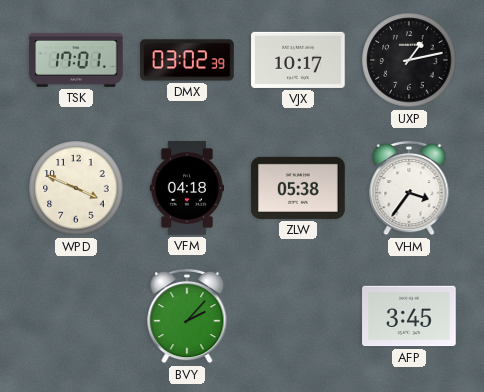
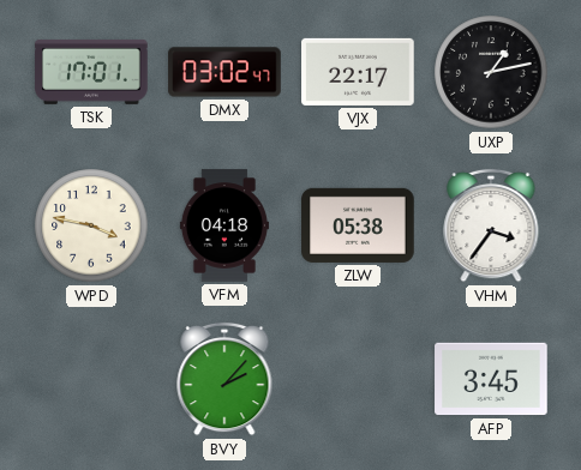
DMX: 03:02:39 -> 03:02:47 (224, 72)
VJX: 10:17 -> 22:17 (358, 72)
WPD: 3:49 -> 3:47 (91, 225)
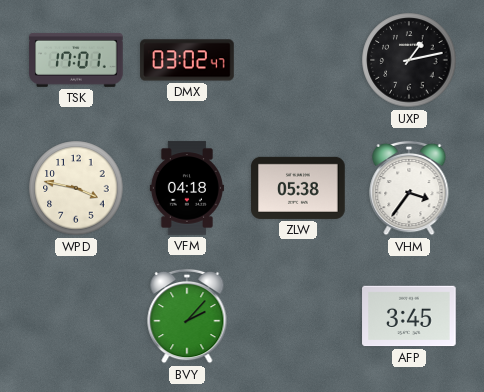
VJX: 22:17 -> none (358, 72)
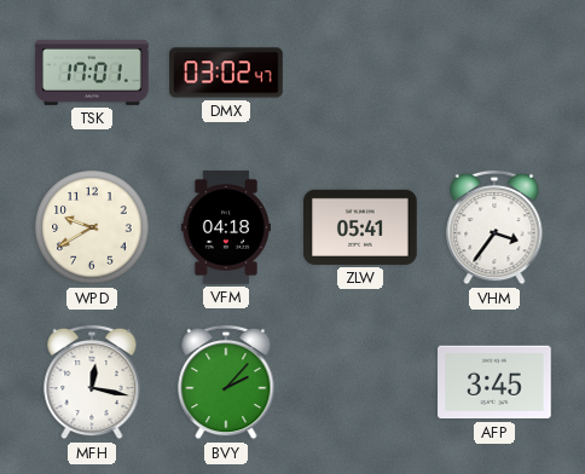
UXP: 1:13 -> none (409, 60)
WPD: 3:47 -> 9:40 (92, 227)
ZLW: 05:38 -> 05:41 (360, 227)
MFH: none -> 12:17 (92, 382)
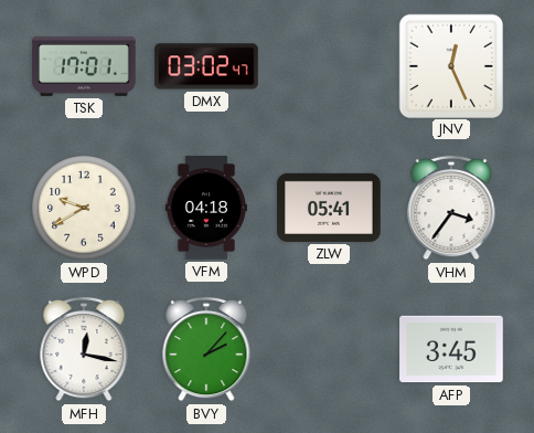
JNV: none -> 12:26 (450, 65)
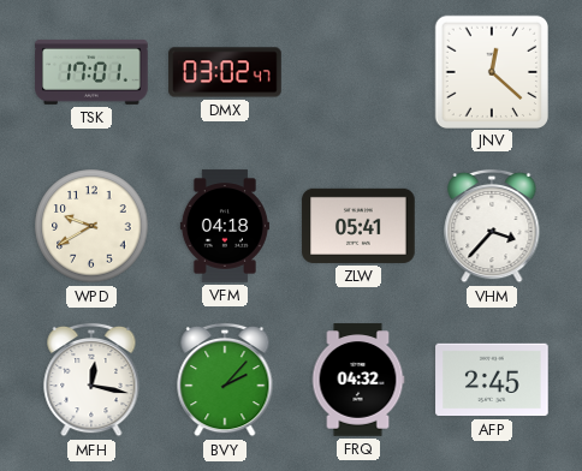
JNV: 12:26 -> 12:22 (491, 71)
VHM: 3:36 -> 3:37 (492, 226)
FRQ: none -> 04:32 (358, 380)
AFP: 3:45 -> 2:45 (492, 380)
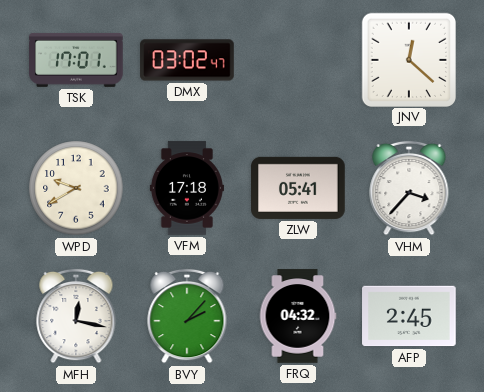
VFM: 04:18 -> 17:18 (187, 188)
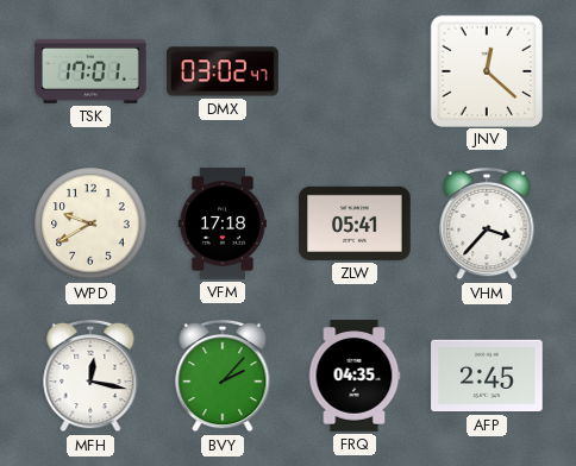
FRQ: 04:32 -> 04:35 (355, 376)
